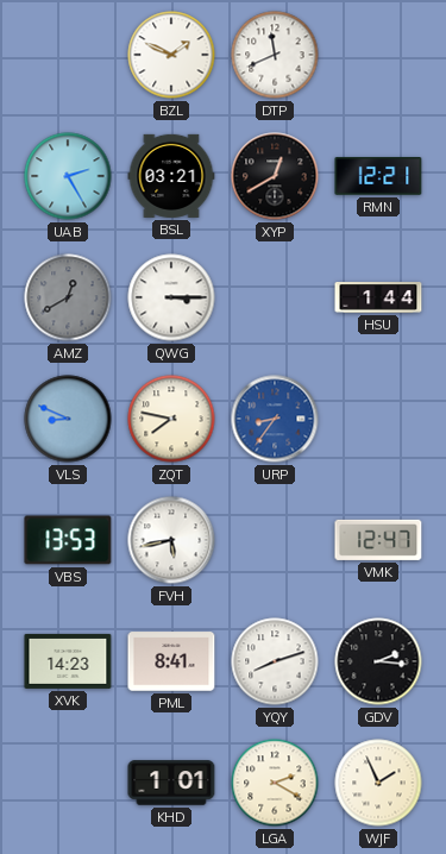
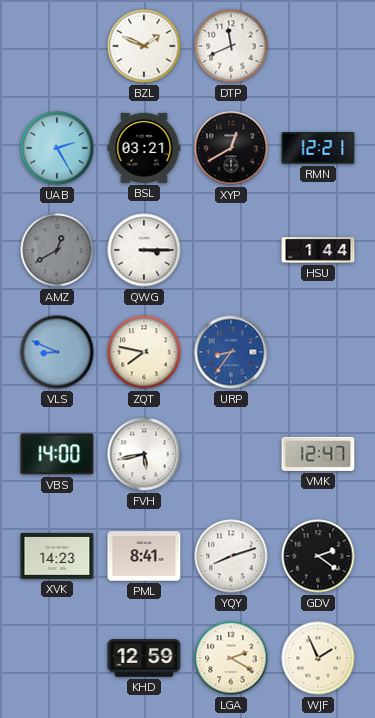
VBS: 13:53 -> 14:00 (57, 454)
GDV: 2:16 -> 2:21 (318, 556)
KHD: 1:01 -> 12:59 (144, 658)
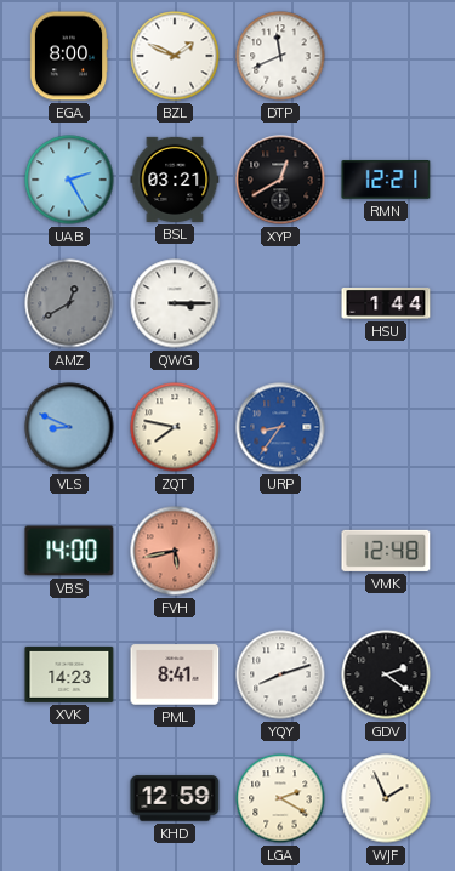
EGA: none -> 8:00 (69, 56)
FVH dial: white -> salmon (175, 551)
VMK: 12:47 -> 12:48 (386, 551)
